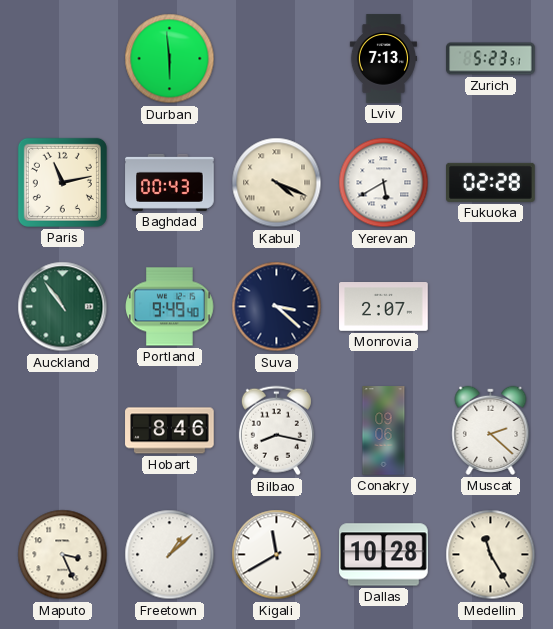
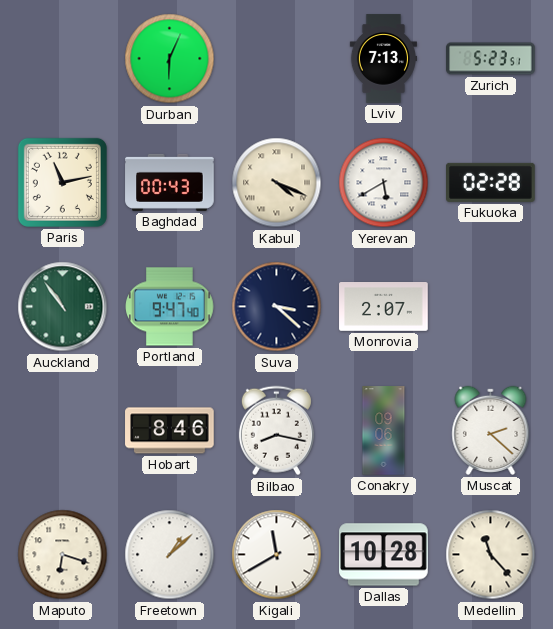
Durban: 5:59 -> 6:04 (170, 59)
Portland: 9:49 -> 9:47 (170, 307)
Maputo: 3:26 -> 6:18 (63, 555)
Medellin: 11:25 -> 11:23 (491, 555)
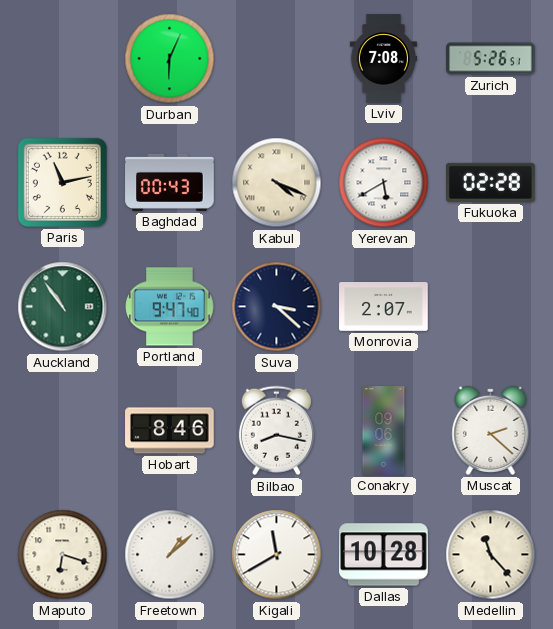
Lviv: 7:13 -> 7:08 (383, 59)
Zurich: 5:23 -> 5:26 (491, 59)
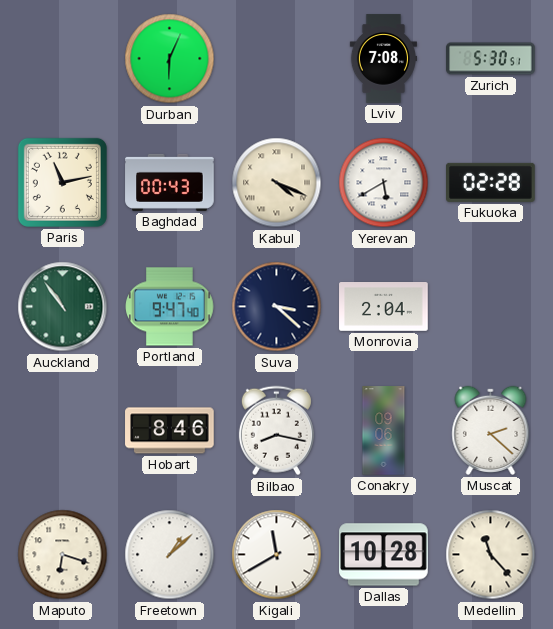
Zurich: 5:26 -> 5:30 (491, 59)
Monrovia: 2:07 -> 2:04 (384, 307)
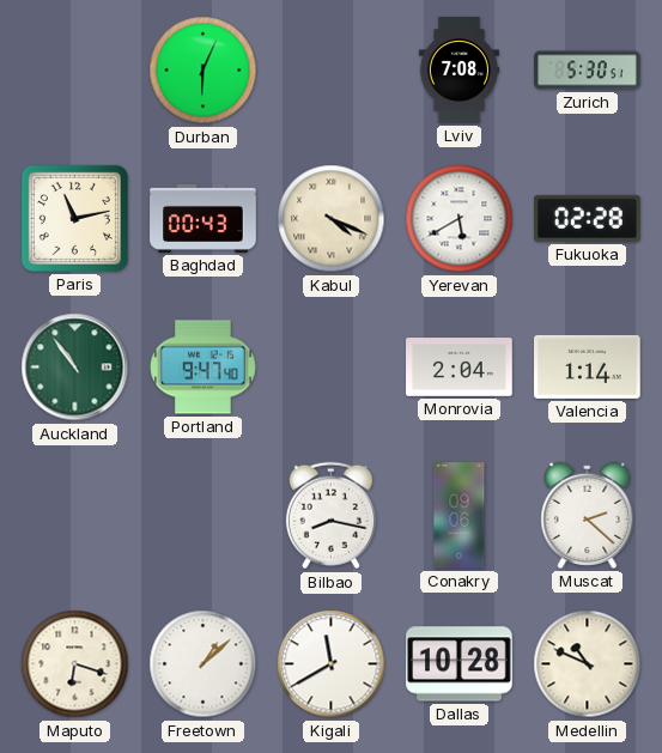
Suva: 3:22 -> none (277, 307)
Valencia: none -> 1:14 (588, 366)
Hobart: 8:46 -> none (170, 431)
Medellin: 11:23 -> 10:49 (588, 664)
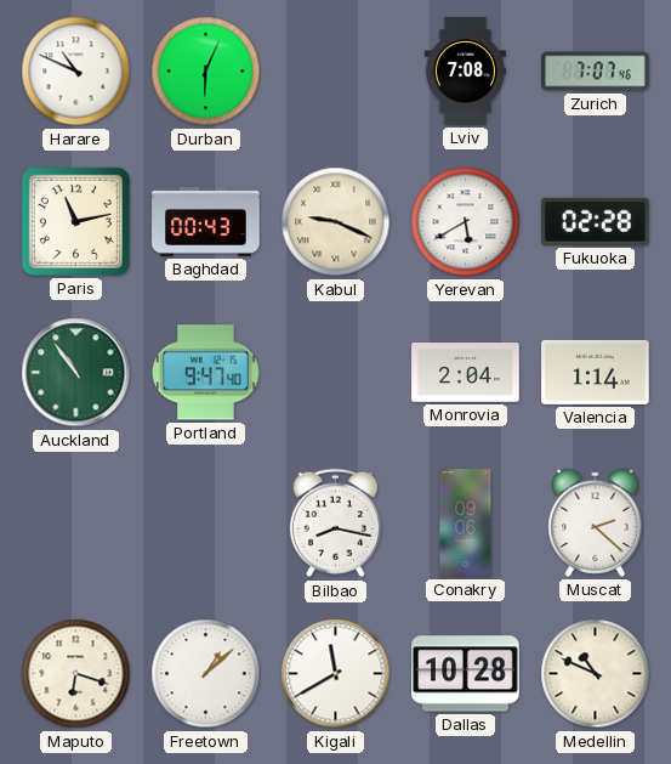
Harare: none -> 10:49 (76, 72)
Zurich: 5:30 -> 7:07 (596, 72)
Kabul: 4:19 -> 9:19 (336, 222)
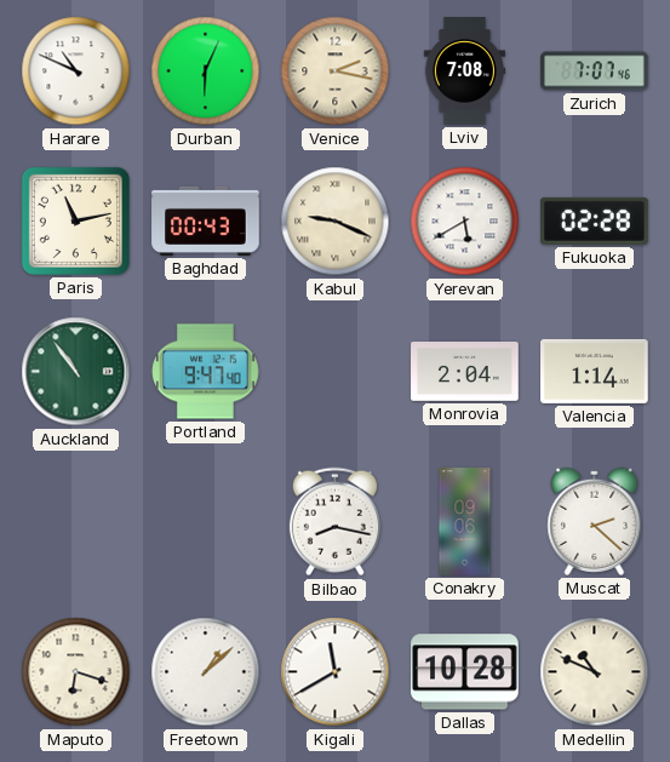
Venice: none -> 2:17 (336, 71)
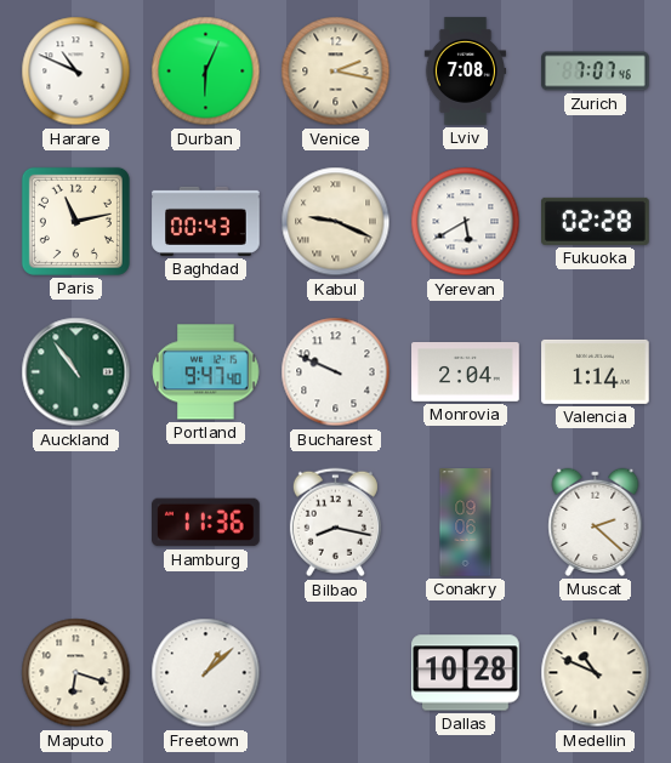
Bucharest: none -> 9:49 (336, 372)
Hamburg: none -> 11:36 (206, 523)
Kigali: 11:40 -> none (336, 672)
